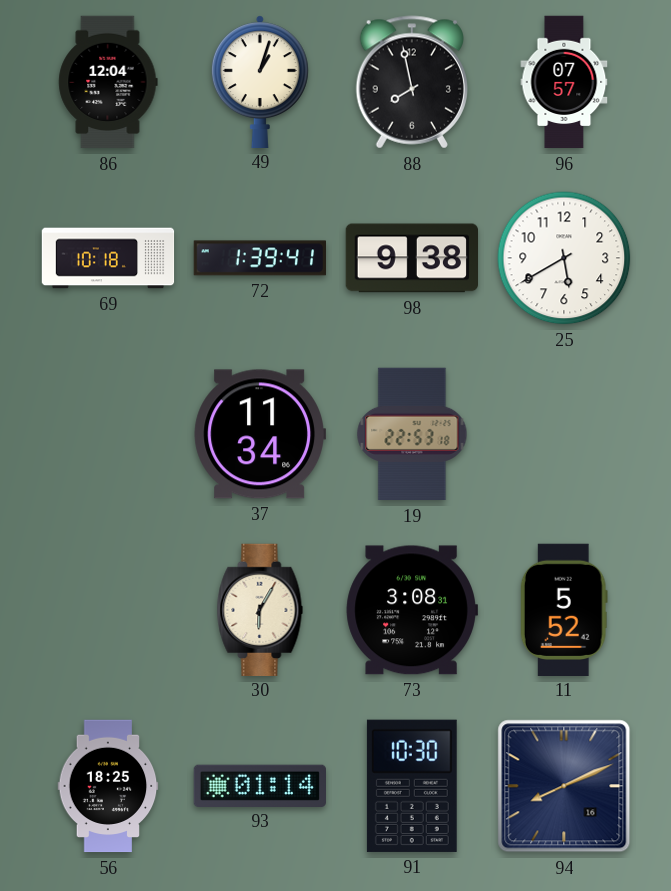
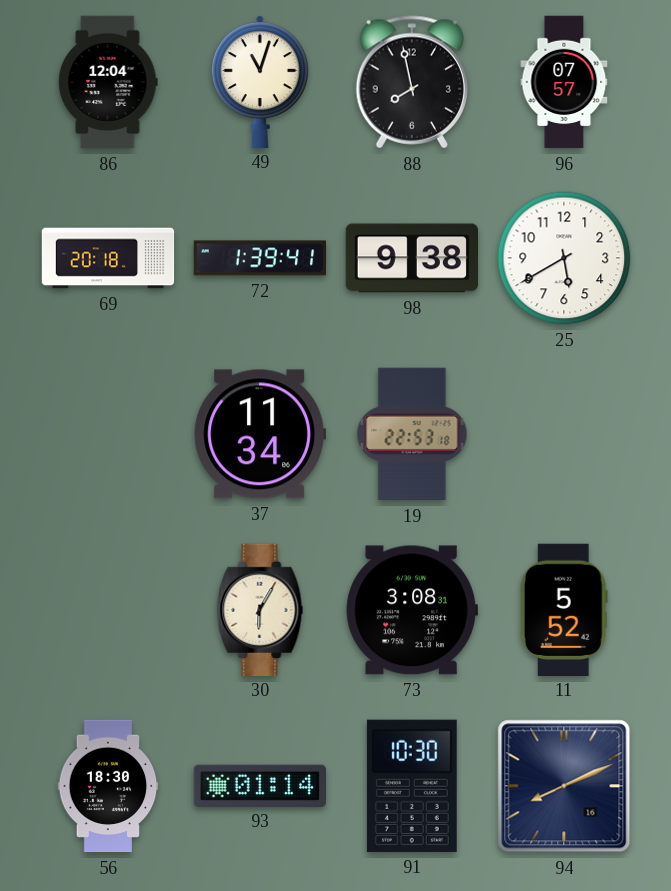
49: 1:03 -> 11:03 (260, 81)
69: 10:18 -> 20:18 (108, 258)
56: 18:25 -> 18:30 (108, 786)
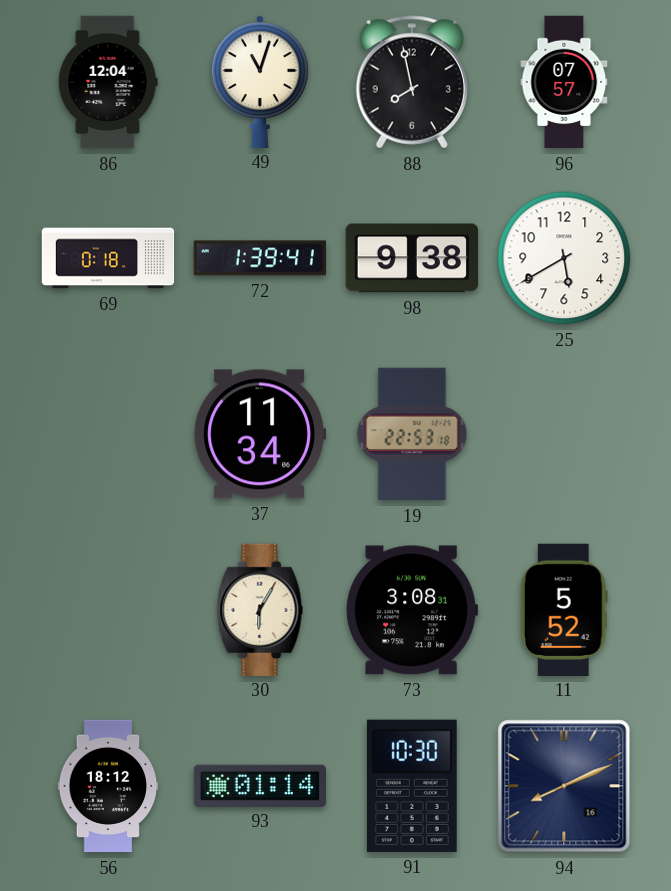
69: 20:18 -> 0:18 (108, 258)
56: 18:30 -> 18:12 (108, 786)
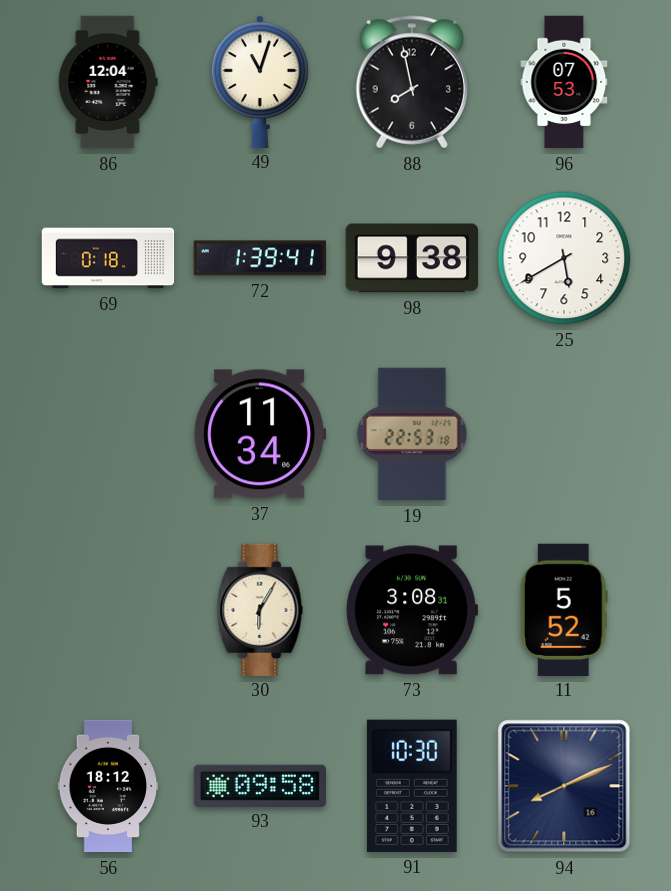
96: 07:57 -> 07:53 (564, 82)
93: 01:14 -> 09:58 (259, 785)
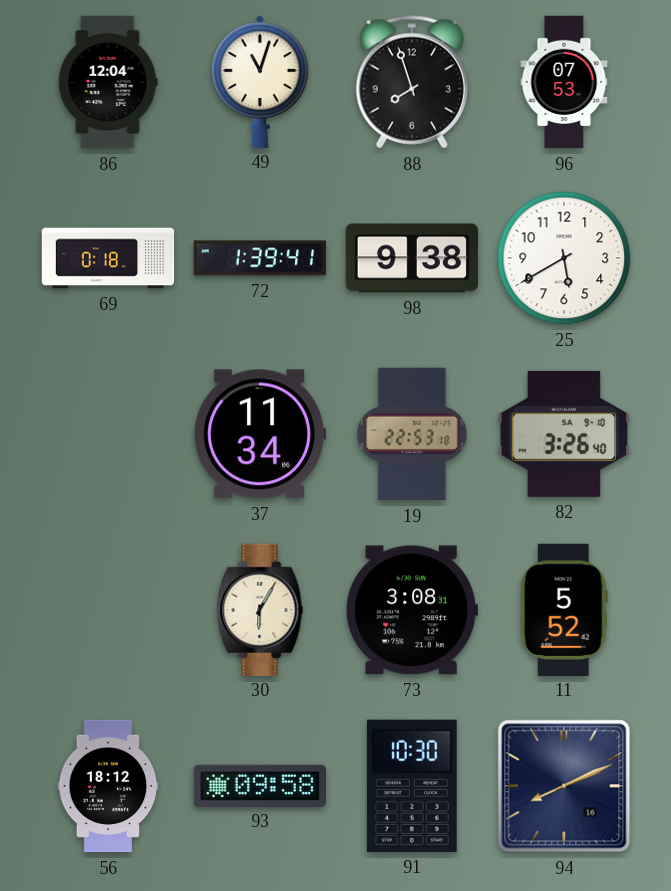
88: 7:58 -> 7:57 (411, 82)
82: none -> 3:26 (564, 434)
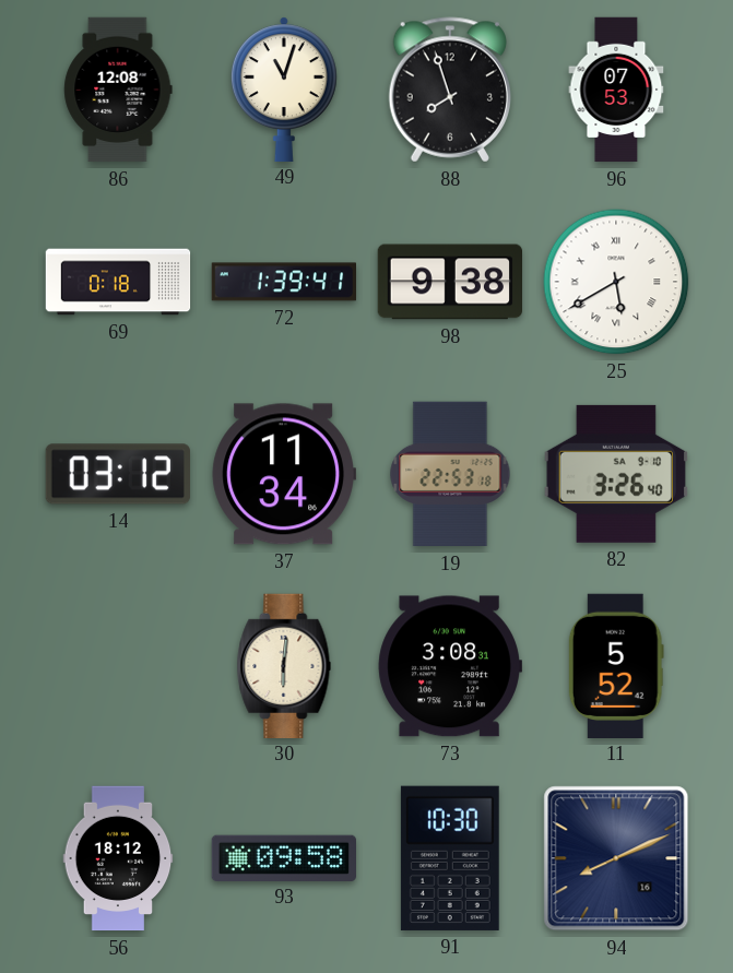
86: 12:04 -> 12:08 (118, 90)
25 numerals: Arabic -> Roman (616, 282)
14: none -> 03:12 (118, 474)
30: 6:05 -> 6:01 (284, 665)
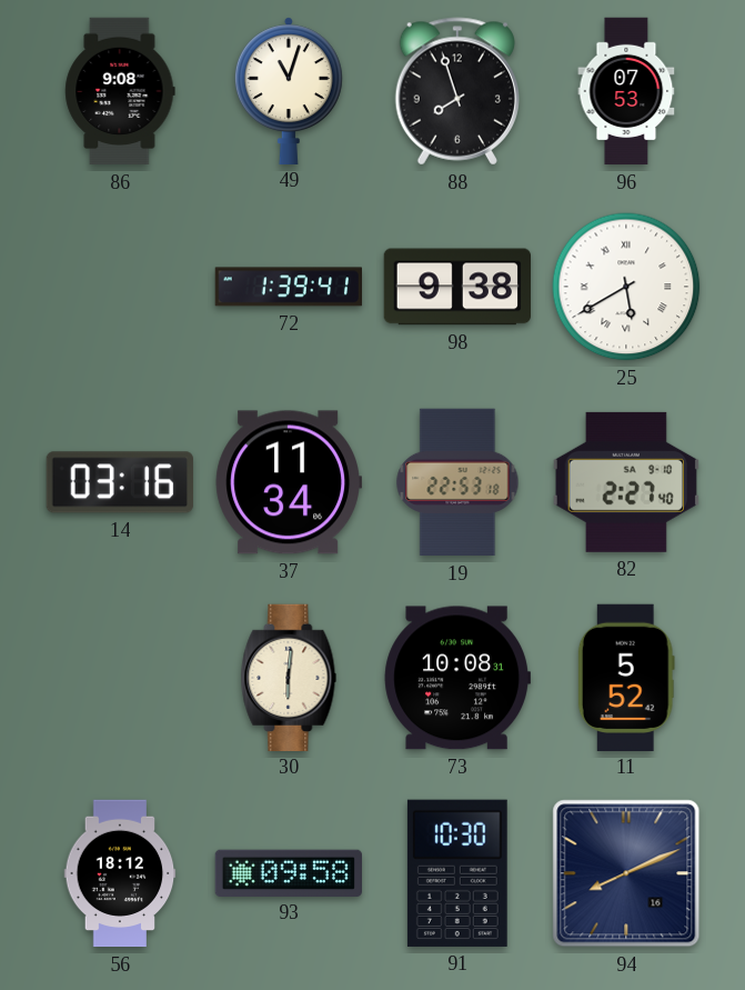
86: 12:08 -> 9:08 (120, 91)
69: 0:18 -> none (118, 282)
14: 03:12 -> 03:16 (120, 482)
82: 3:26 -> 2:27 (626, 482)
73: 3:08 -> 10:08 (457, 678)
